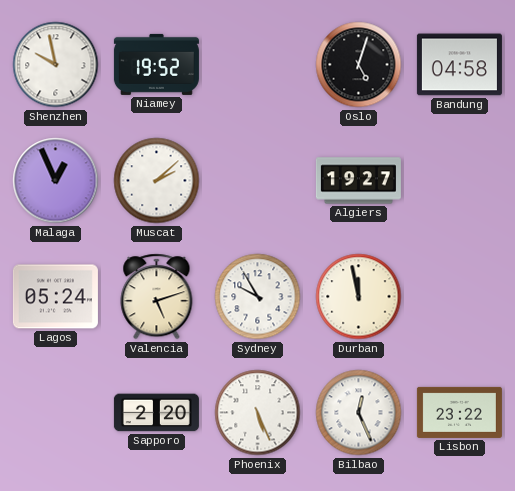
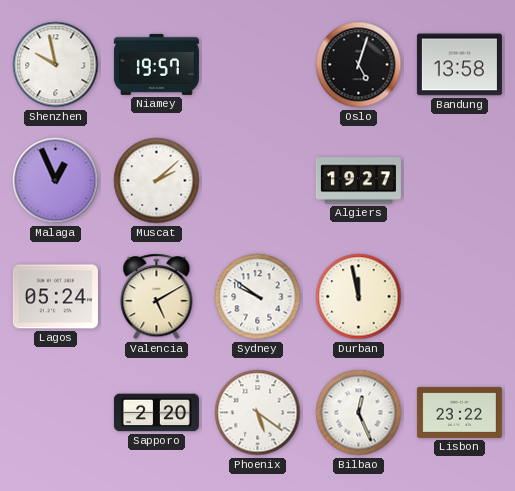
Niamey: 19:52 -> 19:57 (156, 64)
Bandung: 04:58 -> 13:58 (459, 65)
Valencia: 5:12 -> 5:10 (157, 297)
Sydney: 9:55 -> 9:51 (258, 297)
Phoenix: 5:26 -> 5:21 (258, 413)
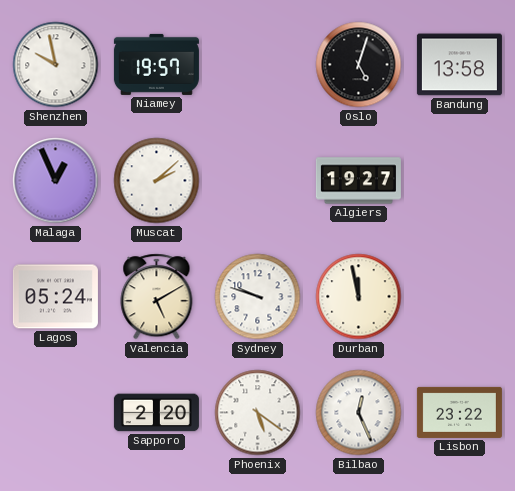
Sydney: 9:51 -> 9:48 (258, 297)
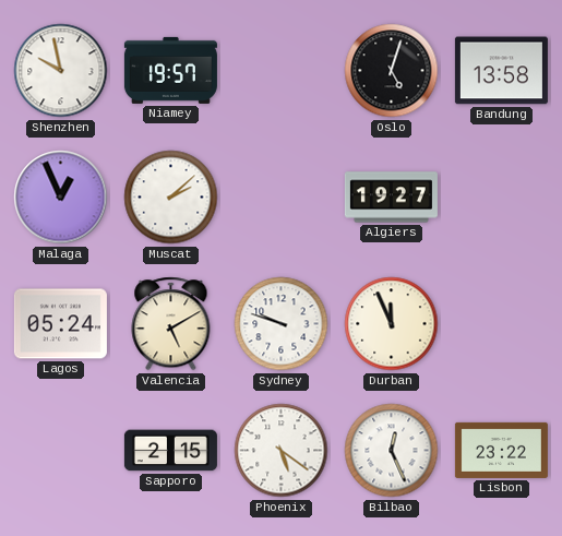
Durban: 11:58 -> 11:56 (392, 324)
Sapporo: 2:20 -> 2:15 (170, 451)
